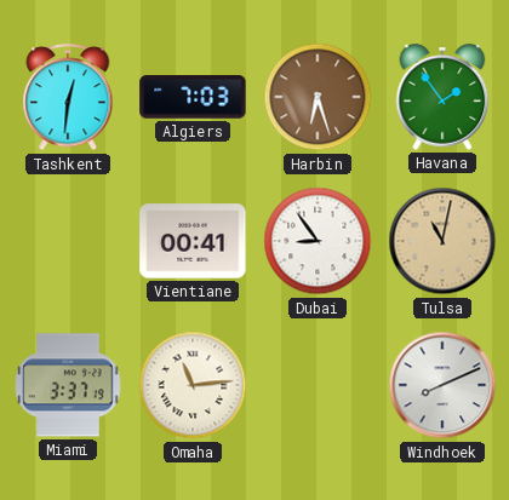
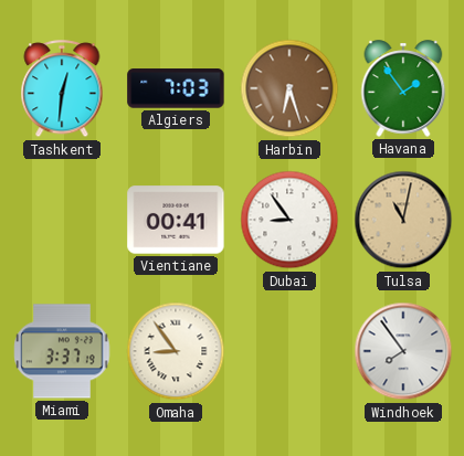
Omaha: 11:14 -> 8:54 (176, 351)
Windhoek: 8:11 -> 7:54 (403, 351)
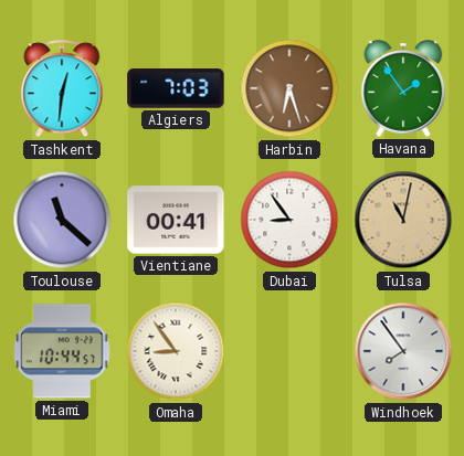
Toulouse: none -> 11:22 (62, 220)
Miami: 3:37 -> 10:44 (62, 351)
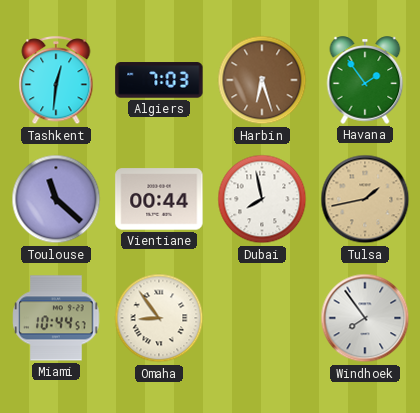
Vientiane: 00:41 -> 00:44 (159, 199)
Dubai: 8:54 -> 7:58 (262, 199)
Tulsa: 11:02 -> 1:43 (365, 199)
